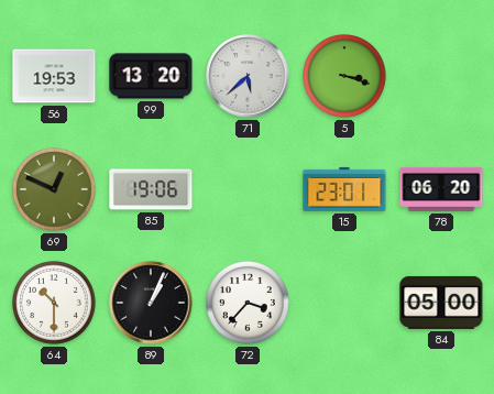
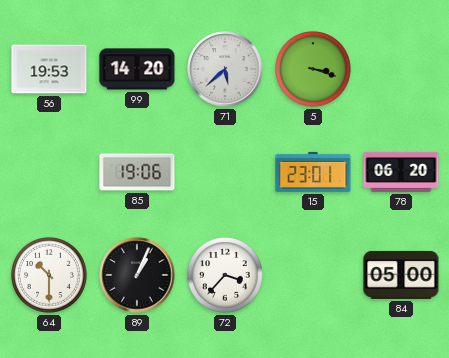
99: 13:20 -> 14:20 (137, 69)
69: 12:49 -> none (55, 190)
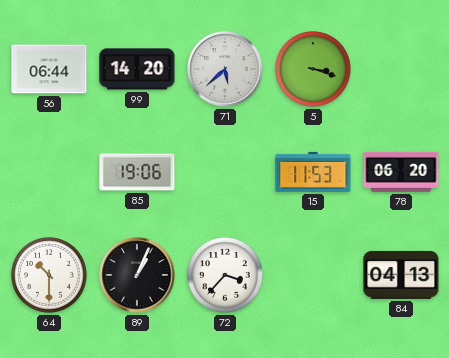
56: 19:53 -> 06:44 (49, 69)
15: 23:01 -> 11:53 (313, 172)
84: 05:00 -> 04:13 (401, 275)
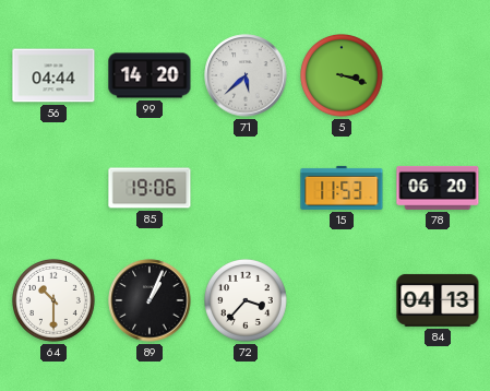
56: 06:44 -> 04:44 (53, 75)
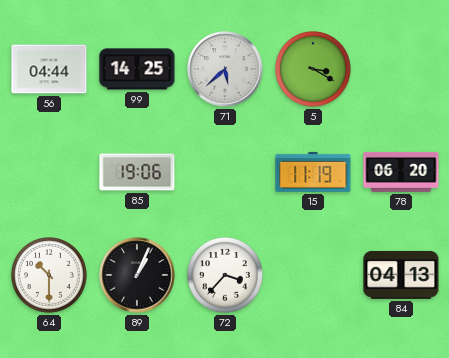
99: 14:20 -> 14:25 (137, 69)
5: 3:18 -> 3:20 (314, 70)
15: 11:53 -> 11:19 (313, 172)
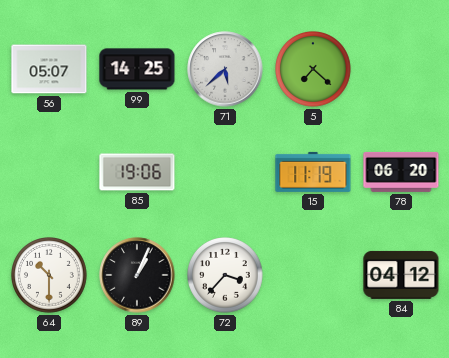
56: 04:44 -> 05:07 (49, 69)
5: 3:20 -> 7:22 (314, 70)
84: 04:13 -> 04:12 (401, 275)
